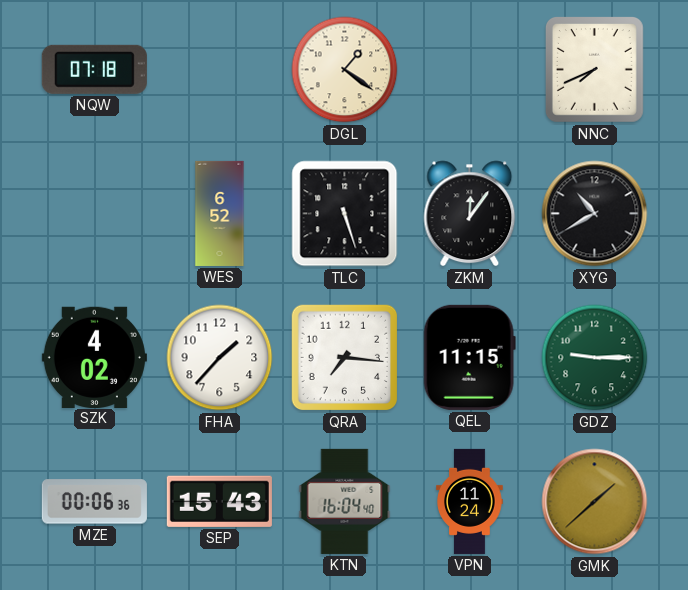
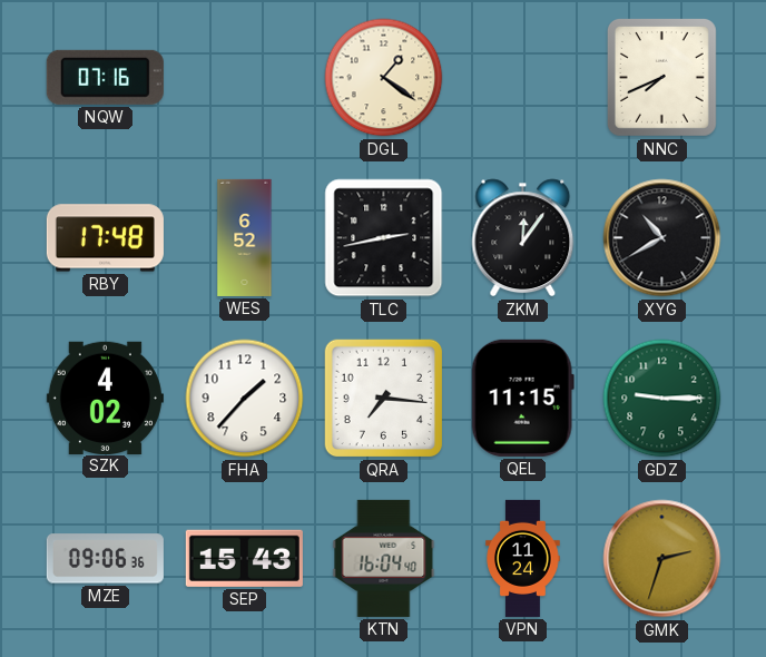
NQW: 07:18 -> 07:16 (105, 77)
RBY: none -> 17:48 (105, 238)
TLC: 5:27 -> 2:43 (384, 238)
MZE: 00:06 -> 09:06 (105, 559)
GMK: 1:38 -> 2:33 (662, 559)
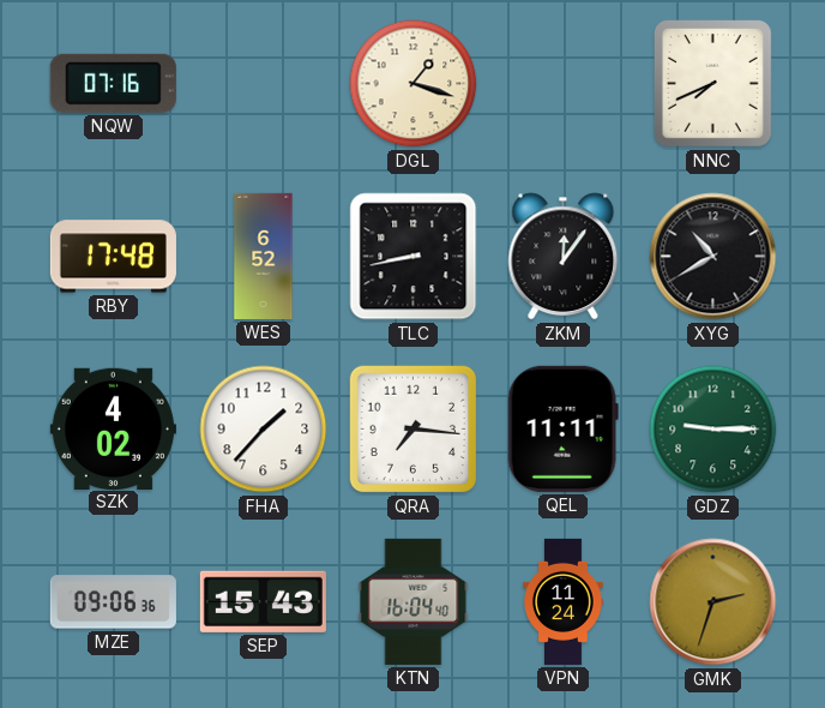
DGL: 1:21 -> 1:18 (414, 84)
TLC: 2:43 -> 8:43 (414, 257)
QEL: 11:15 -> 11:11 (562, 428)
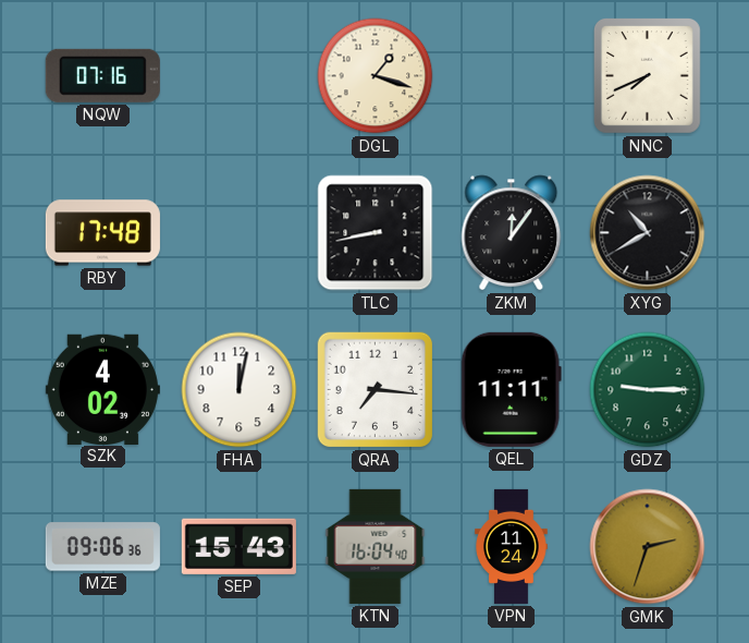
WES: 6:52 -> none (264, 256)
FHA: 1:37 -> 12:02 (240, 390)
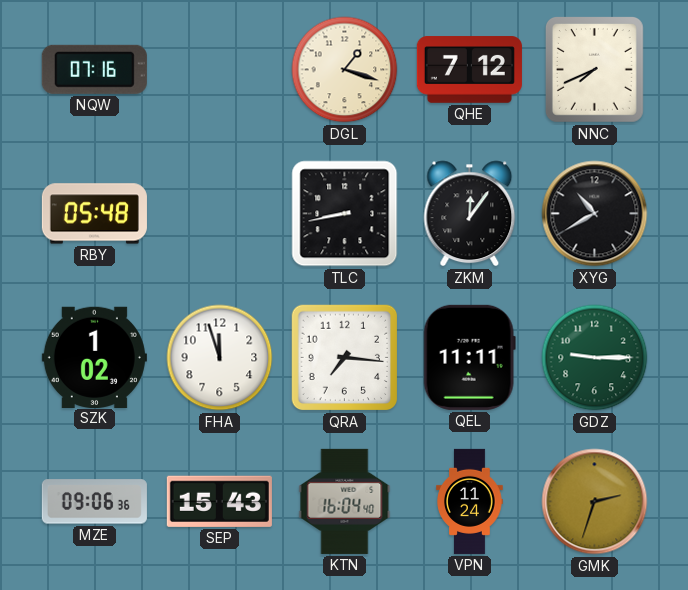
QHE: none -> 7:12 (469, 70)
RBY: 17:48 -> 05:48 (94, 214)
SZK: 4:02 -> 1:02 (94, 357)
FHA: 12:02 -> 11:57 (220, 358)
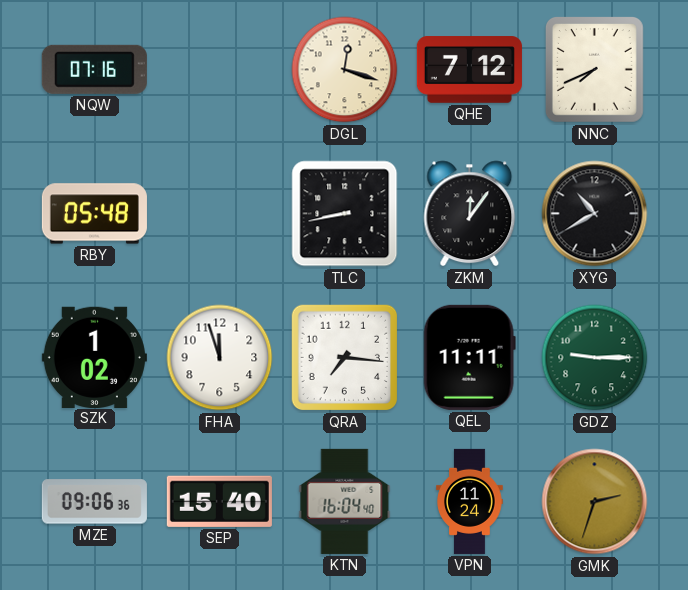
DGL: 1:18 -> 12:18 (345, 70)
SEP: 15:43 -> 15:40 (219, 501)
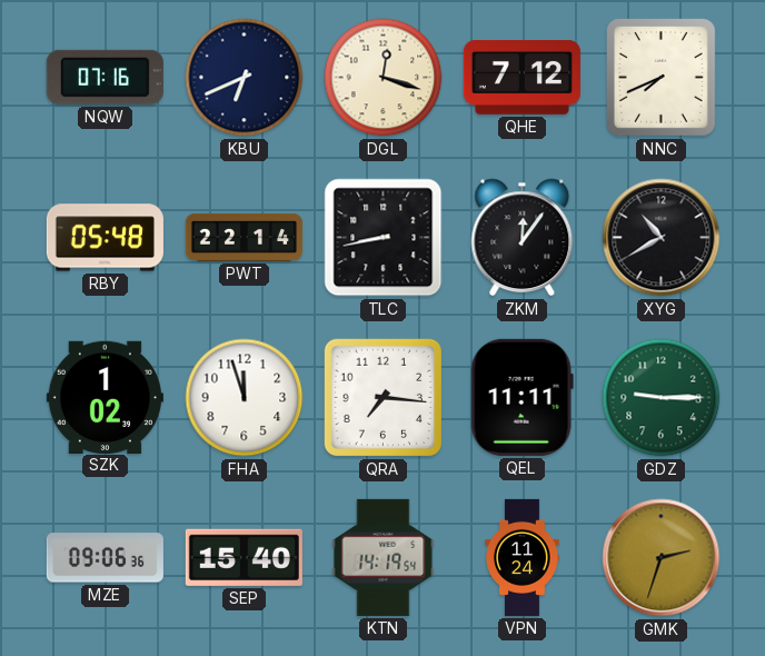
KBU: none -> 6:41 (245, 78)
PWT: none -> 22:14 (244, 237)
KTN: 16:04 -> 14:19 (384, 557)
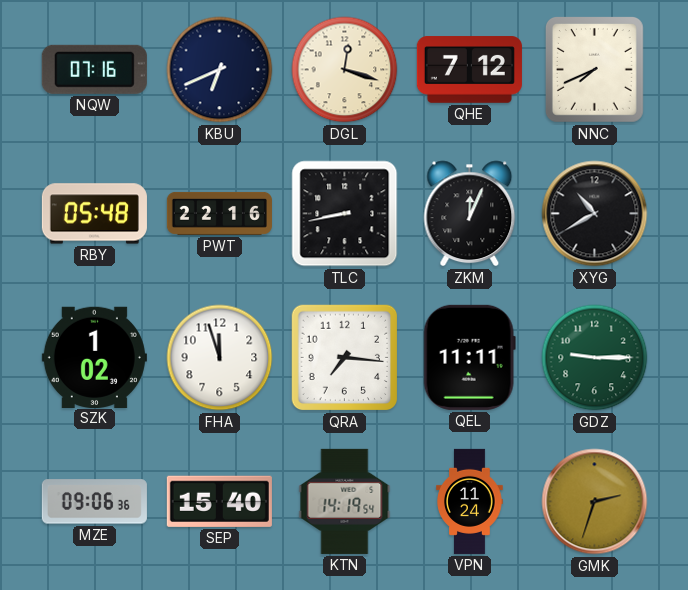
PWT: 22:14 -> 22:16 (219, 213)
ZKM: 12:06 -> 12:04 (470, 214)
